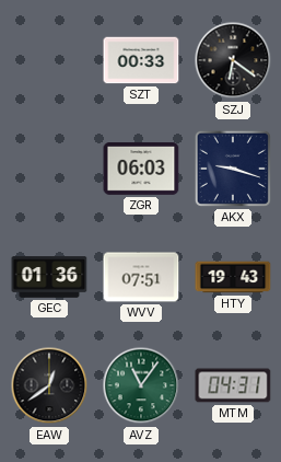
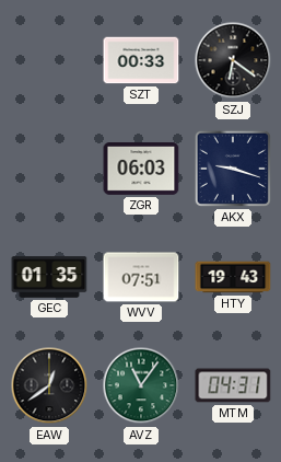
GEC: 01:36 -> 01:35 (49, 277)
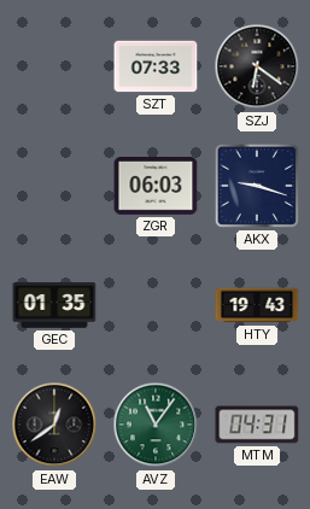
SZT: 00:33 -> 07:33 (156, 66)
WVV: 07:51 -> none (141, 277)
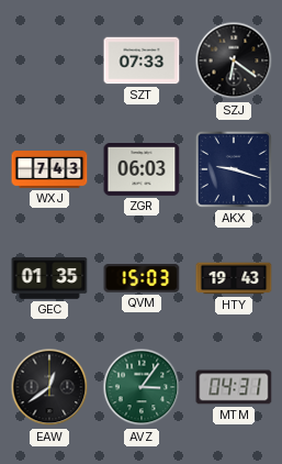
WXJ: none -> 7:43 (49, 170)
QVM: none -> 15:03 (142, 278)
AVZ: 11:06 -> 3:06 (142, 387)
